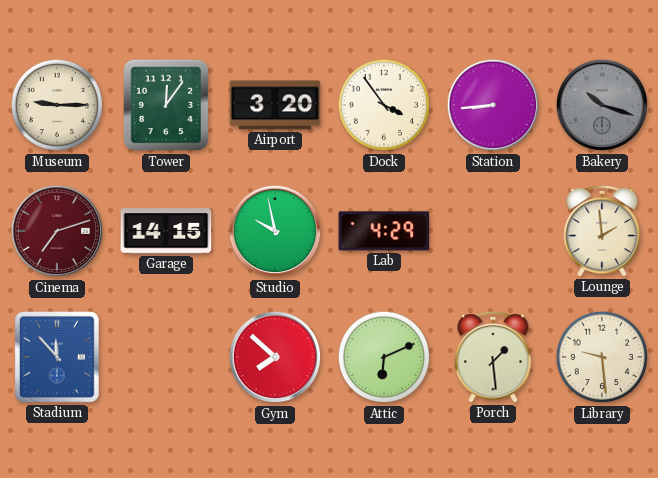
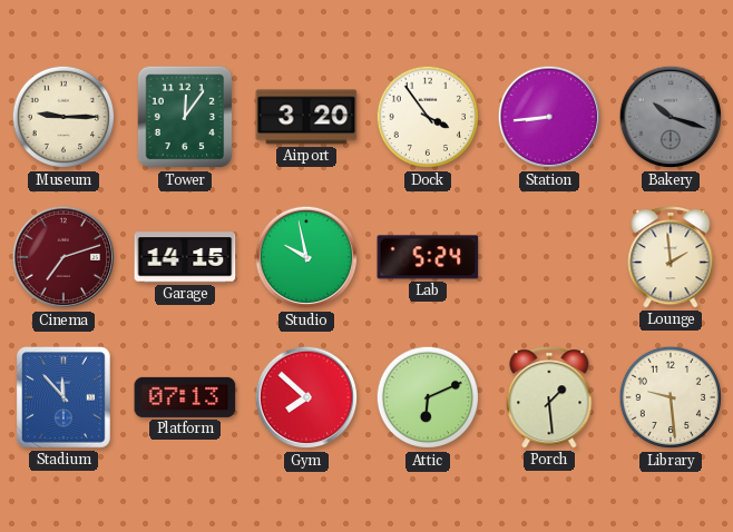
Lab: 4:29 -> 5:24 (428, 257)
Platform: none -> 07:13 (185, 397)
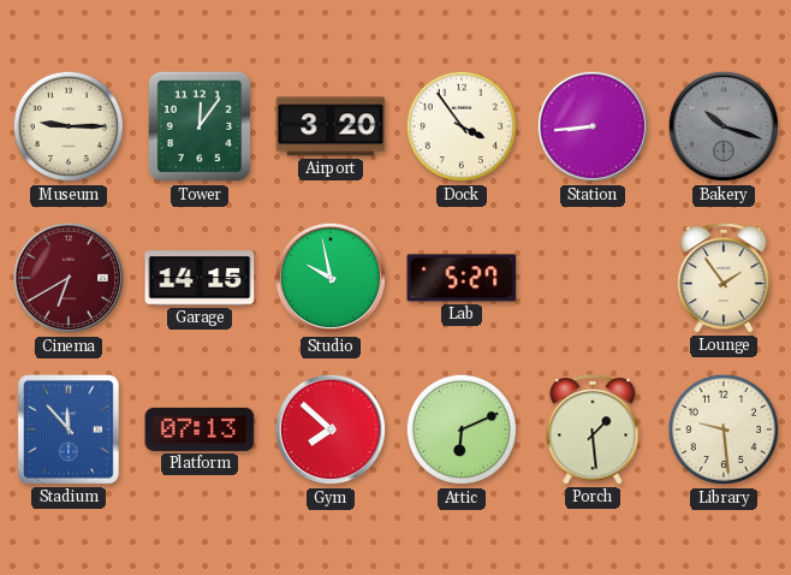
Cinema: 7:12 -> 6:40 (69, 278)
Lab: 5:24 -> 5:27 (462, 278)
Lounge: 1:59 -> 1:54 (724, 278)
